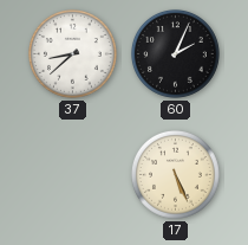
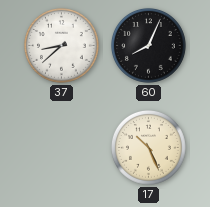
60: 2:04 -> 8:04 (148, 45)
17: 5:26 -> 10:26 (148, 147)
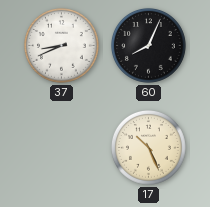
37: 8:38 -> 8:41 (61, 45)
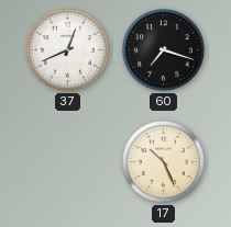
37: 8:41 -> 12:41 (67, 49)
60: 8:04 -> 7:18 (163, 49)
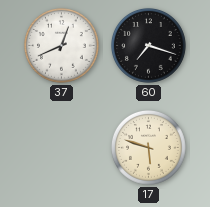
17: 10:26 -> 5:48 (148, 147)
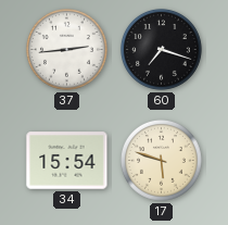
37: 12:41 -> 2:44 (66, 49)
34: none -> 15:54 (67, 161)
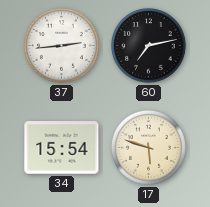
60: 7:18 -> 7:13 (148, 45)
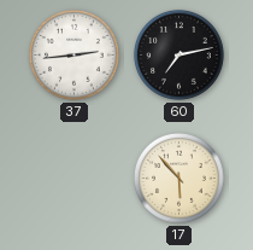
34: 15:54 -> none (62, 148)
17: 5:48 -> 5:53 (178, 178)
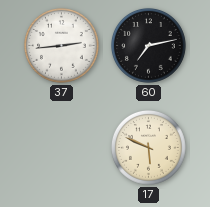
17: 5:53 -> 5:49 (148, 147)
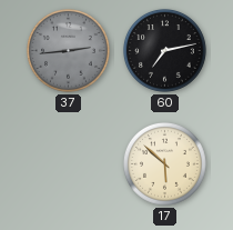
37 dial: white -> grey (68, 50)
17: 5:49 -> 5:52 (164, 163)
